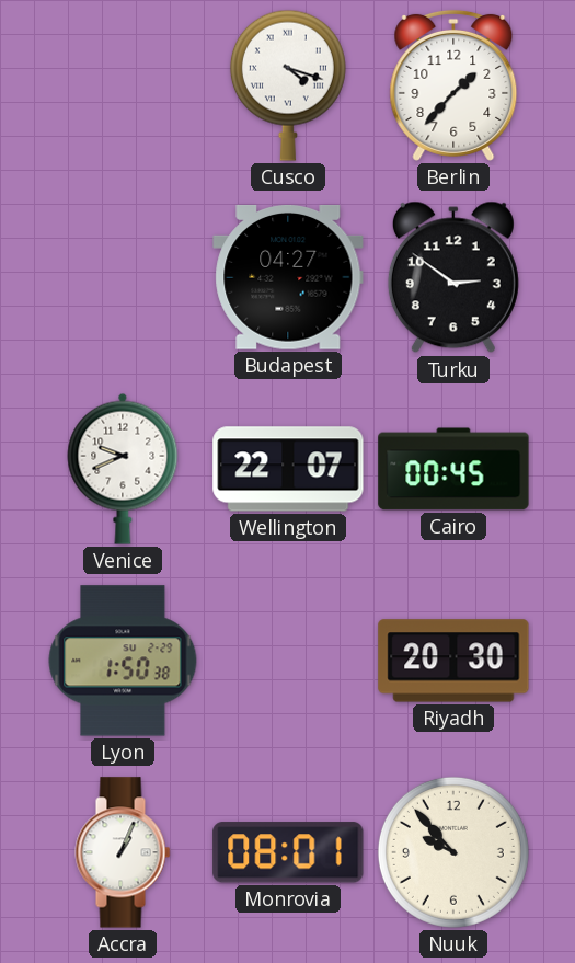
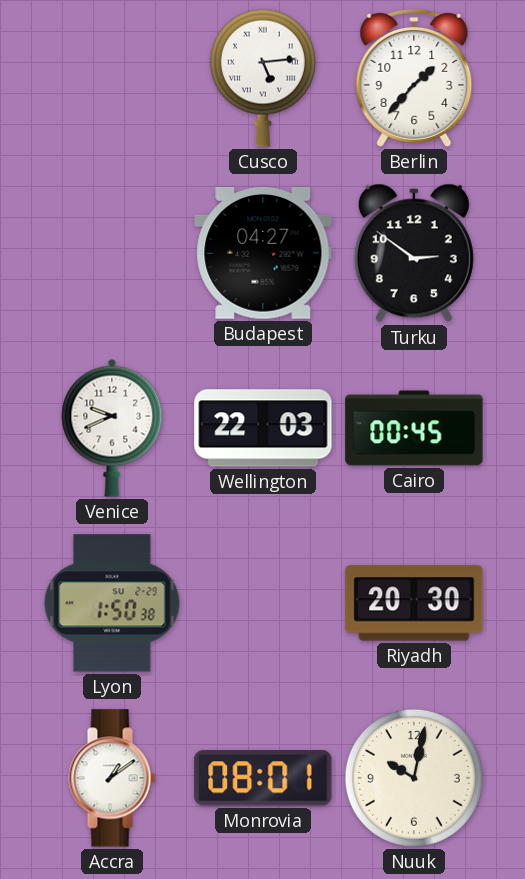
Cusco: 4:18 -> 5:14 (263, 78)
Wellington: 22:07 -> 22:03 (263, 428)
Accra: 1:04 -> 1:09 (112, 778)
Nuuk: 9:53 -> 10:02 (414, 778)
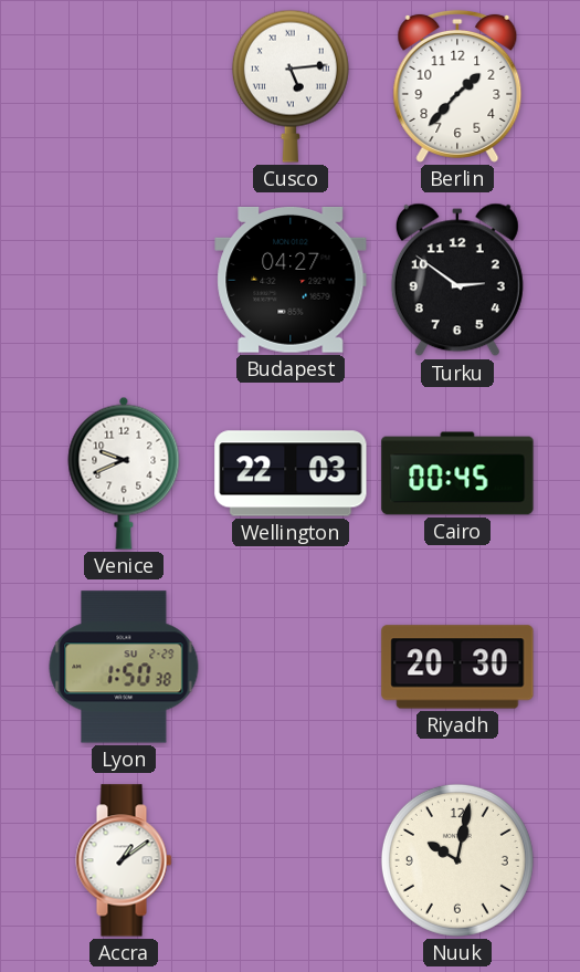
Monrovia: 08:01 -> none (263, 778)
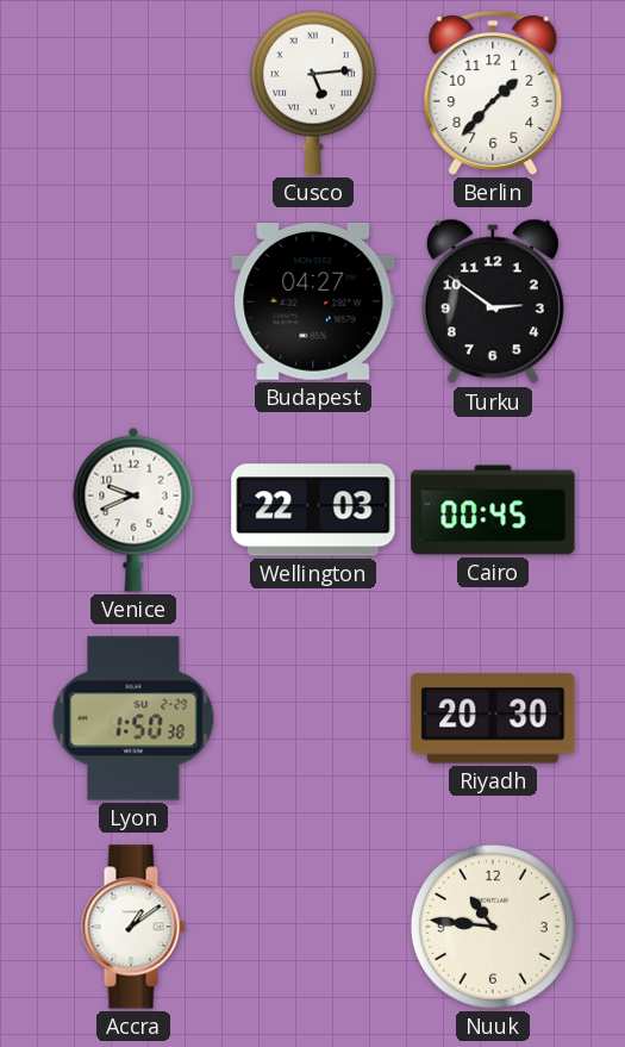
Nuuk: 10:02 -> 10:46 (493, 927)
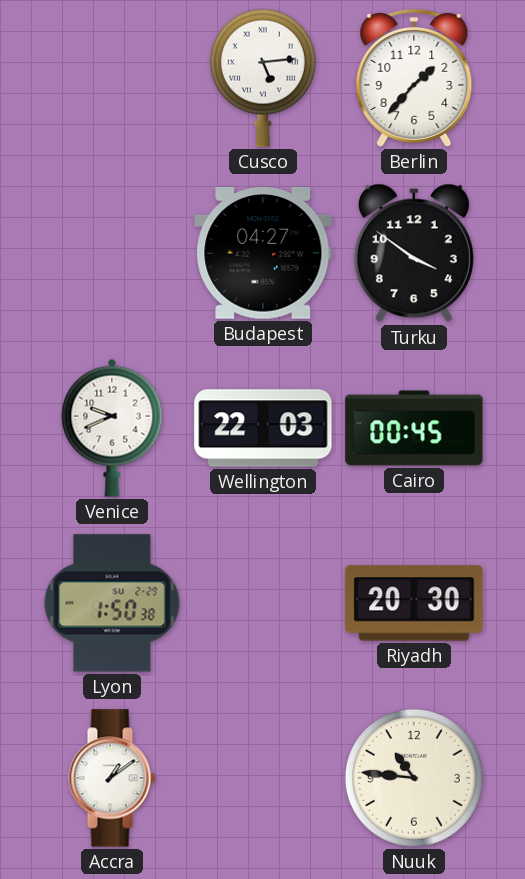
Turku: 2:51 -> 3:51 (414, 253)
